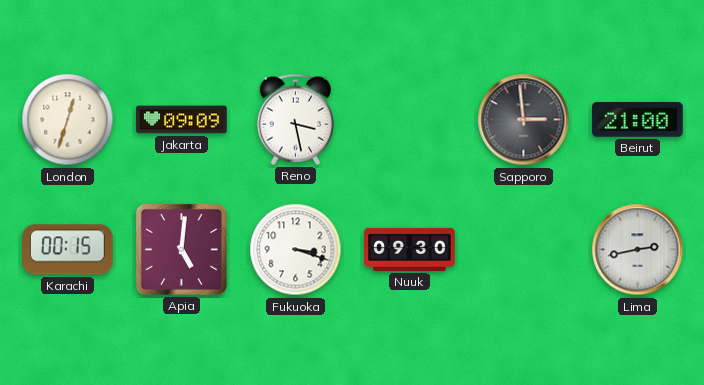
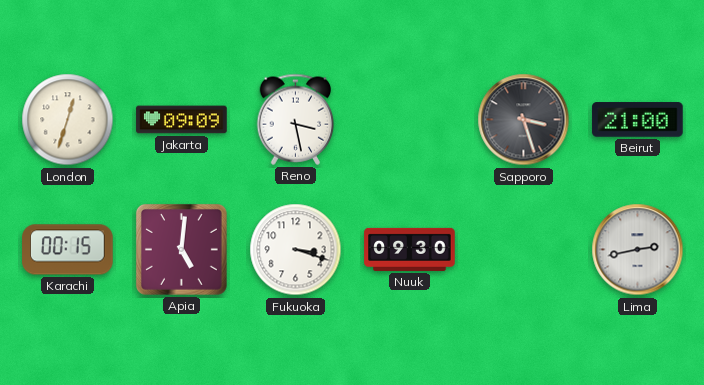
Sapporo: 2:59 -> 3:27 (524, 120)
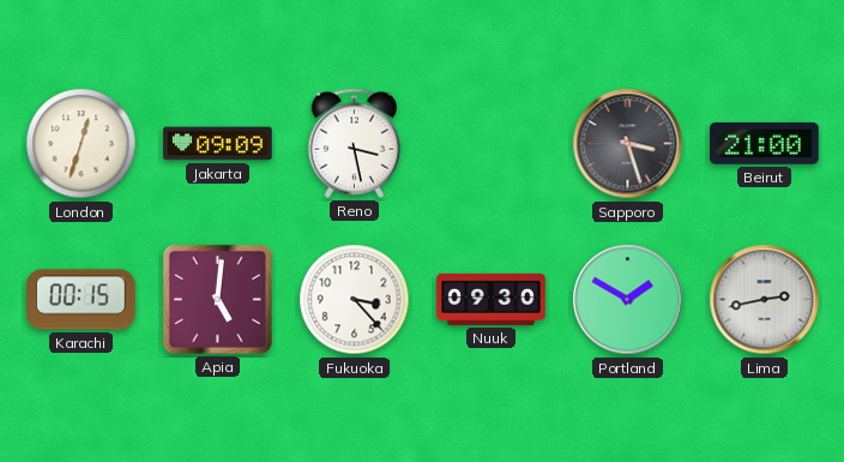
Fukuoka: 3:18 -> 3:23 (355, 300)
Portland: none -> 1:50 (628, 300)
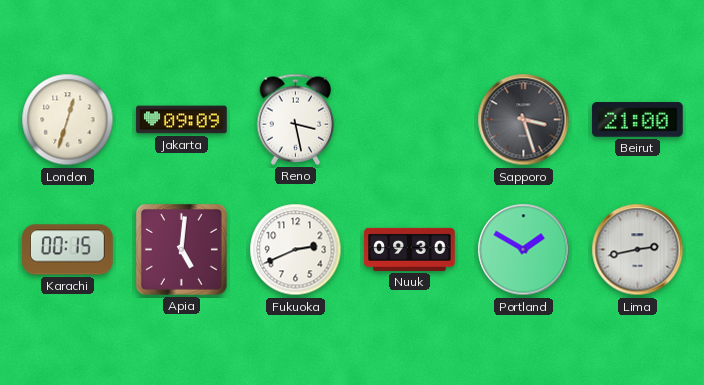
Fukuoka: 3:23 -> 2:41 (296, 250)
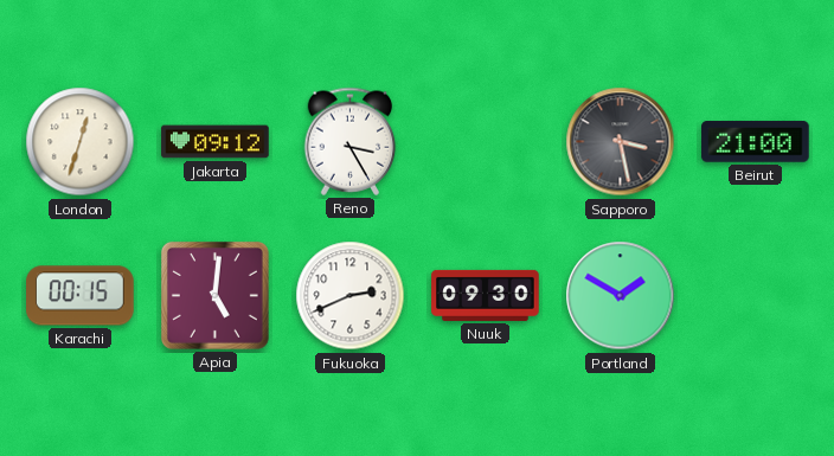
Jakarta: 09:09 -> 09:12 (216, 142)
Reno: 3:28 -> 3:25 (351, 141)
Sapporo: 3:27 -> 3:28 (621, 142)
Lima: 2:43 -> none (638, 250)
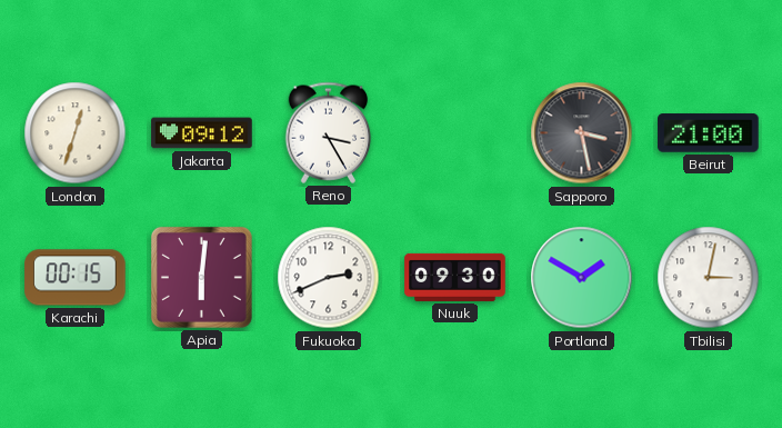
Apia: 5:01 -> 6:01 (201, 277)
Tbilisi: none -> 3:02 (709, 278)
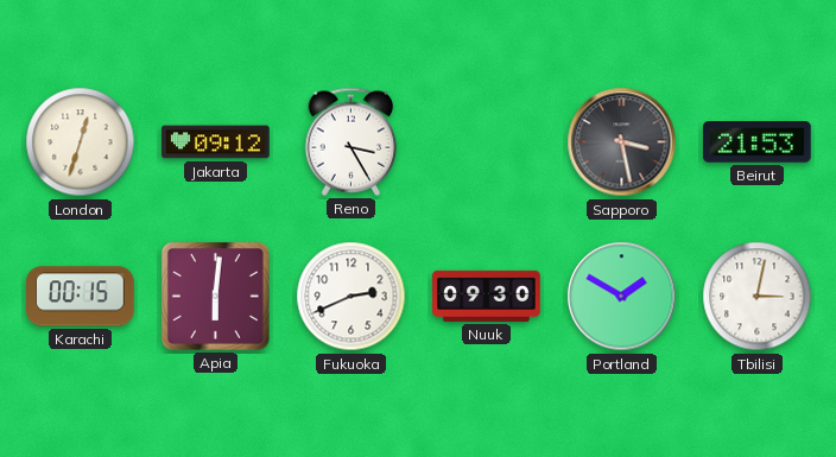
Beirut: 21:00 -> 21:53 (758, 142)
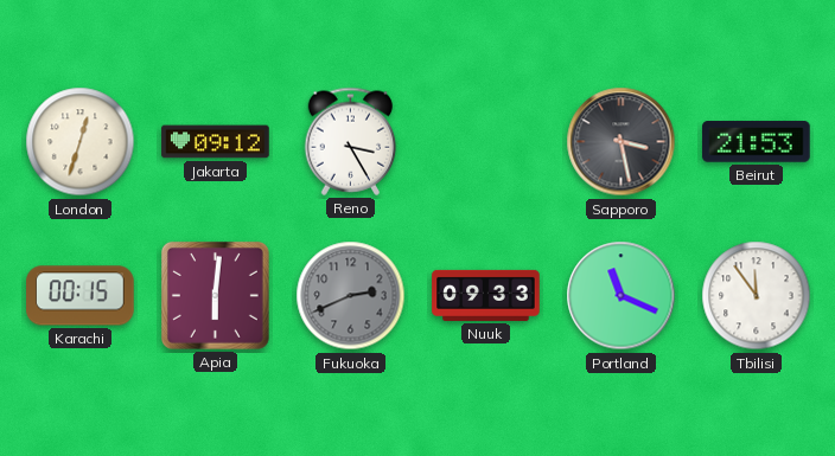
Fukuoka dial: white -> grey (351, 296)
Nuuk: 09:30 -> 09:33 (486, 295)
Portland: 1:50 -> 11:19 (622, 296)
Tbilisi: 3:02 -> 11:54 (757, 296)
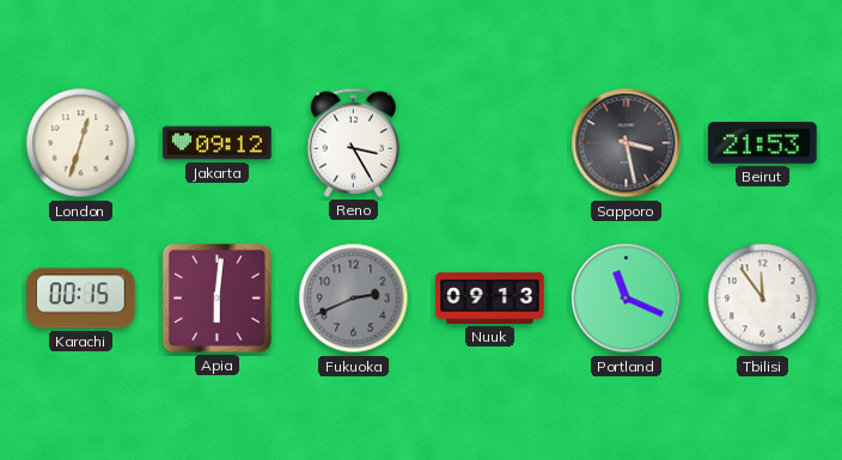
Nuuk: 09:33 -> 09:13 (490, 298)
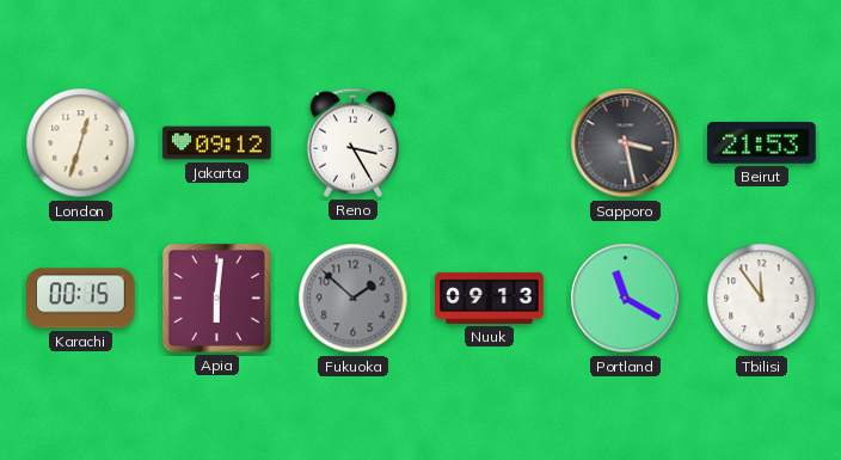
Fukuoka: 2:41 -> 1:52 (354, 299)
Portland: 11:19 -> 11:20 (626, 299)
